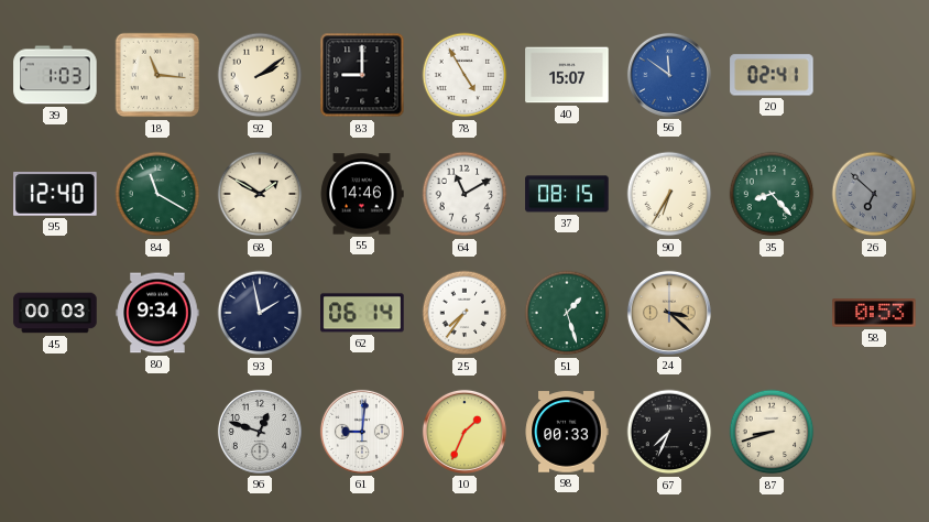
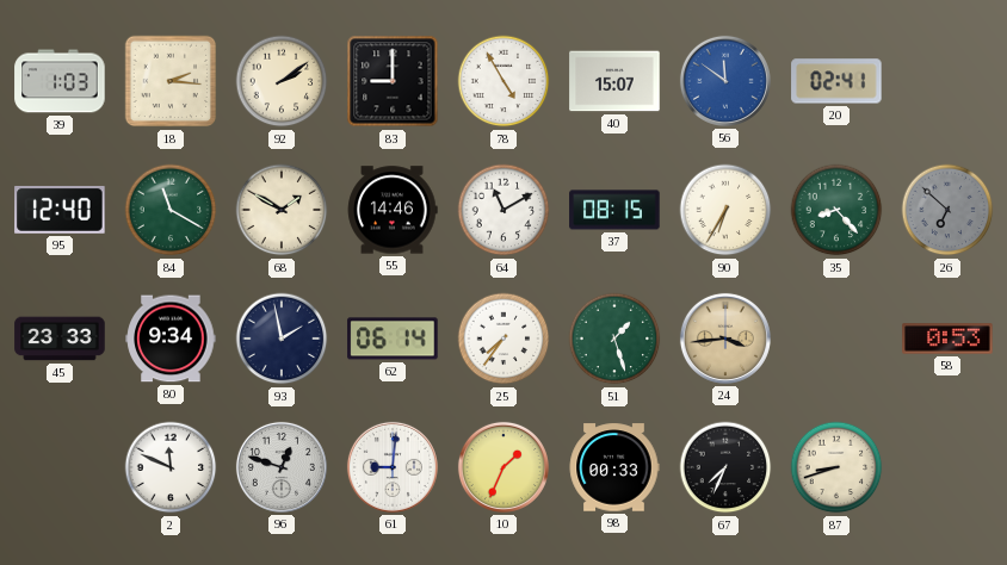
18: 11:16 -> 2:16 (171, 81)
45: 00:03 -> 23:33 (60, 339)
24: 3:22 -> 3:44 (725, 339)
2: none -> 11:49 (171, 467)
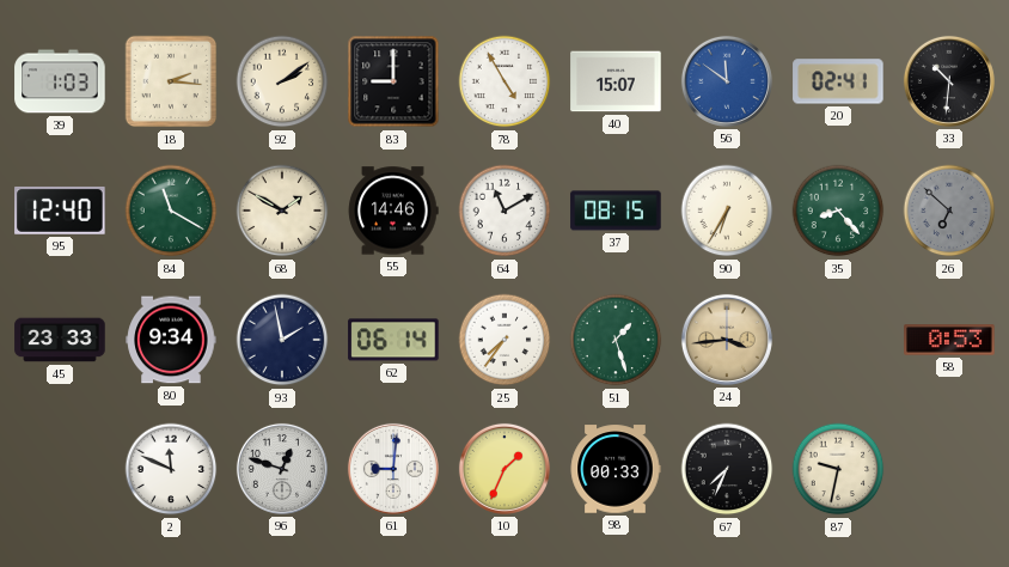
33: none -> 10:31 (949, 81)
87: 8:42 -> 9:32 (838, 469)
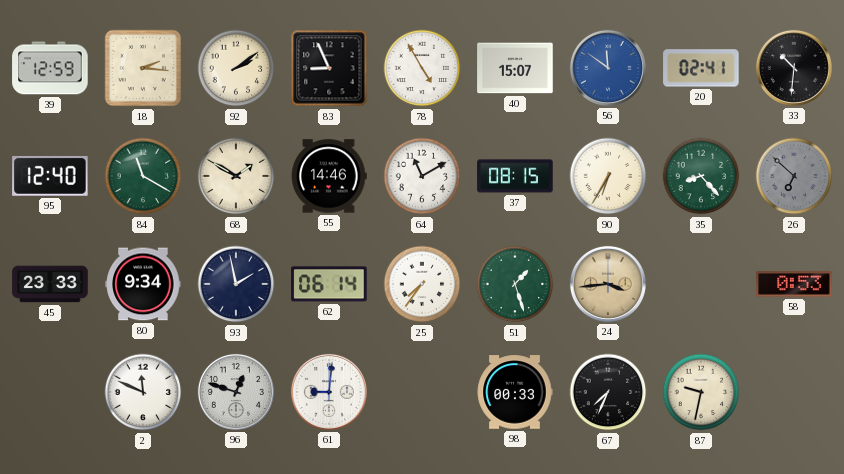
39: 1:03 -> 12:59 (50, 68)
83: 9:00 -> 8:56 (329, 68)
10: 1:34 -> none (504, 469)
